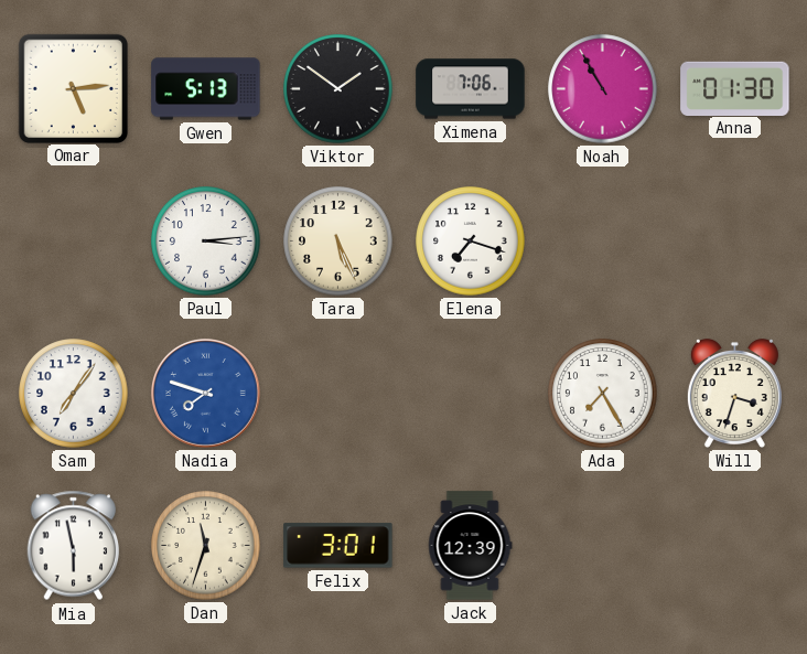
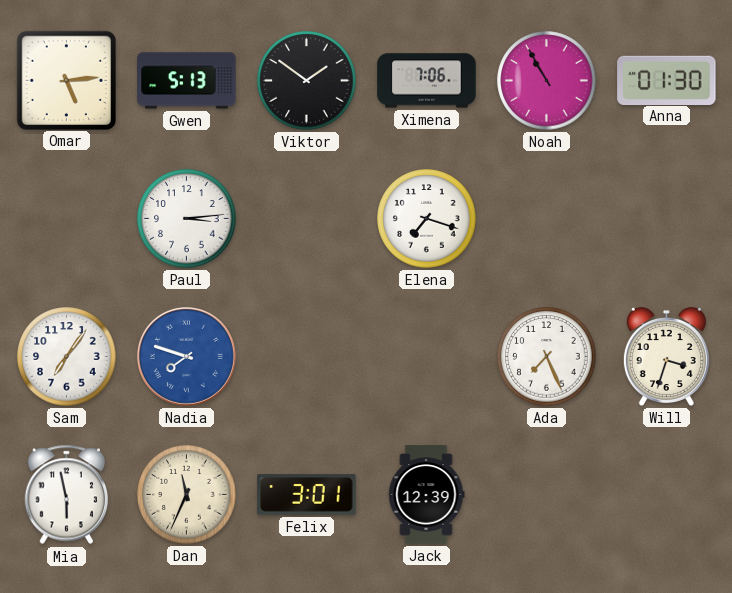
Tara: 5:26 -> none (338, 242)
Ada: 7:25 -> 7:26 (547, 357)
Dan: 11:33 -> 11:34 (187, 495)
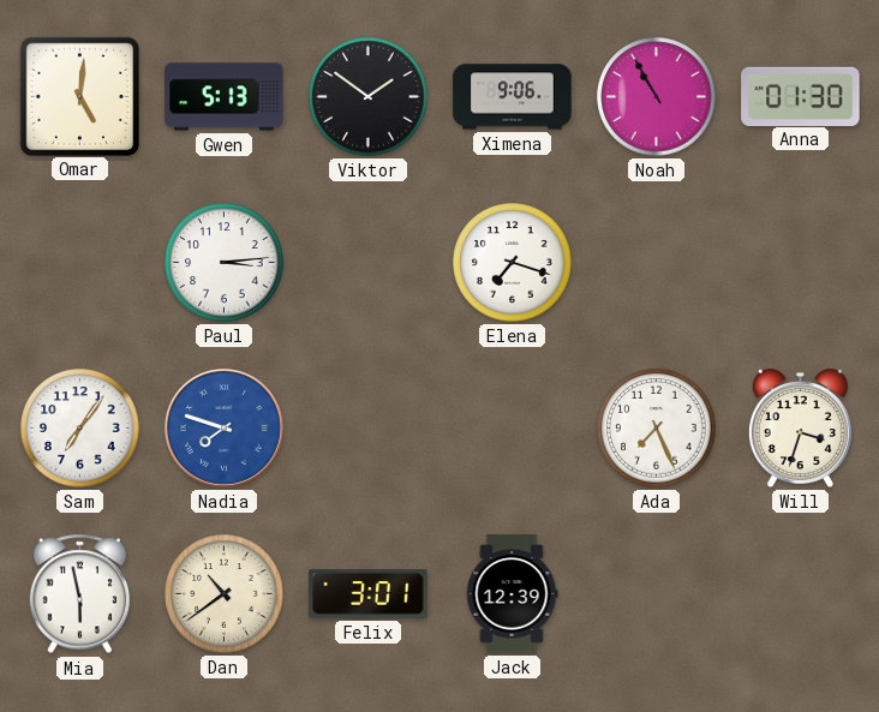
Omar: 5:14 -> 5:01 (79, 96)
Ximena: 7:06 -> 9:06 (513, 97)
Dan: 11:34 -> 10:39 (225, 594)
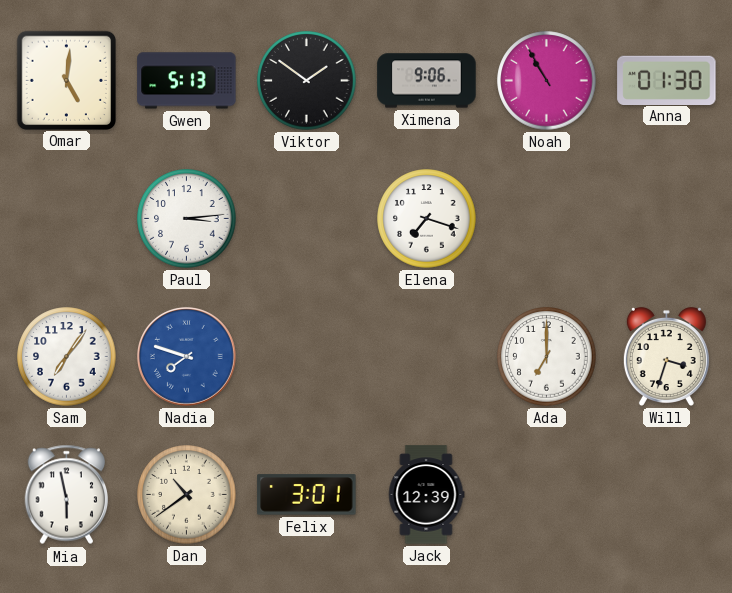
Ada: 7:26 -> 7:00 (547, 357)
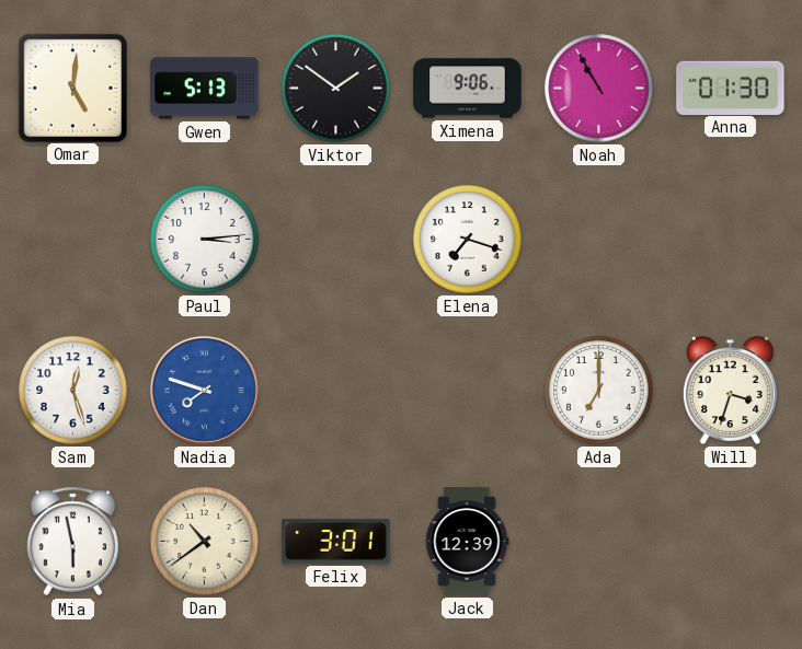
Sam: 7:06 -> 12:27 (73, 391)
